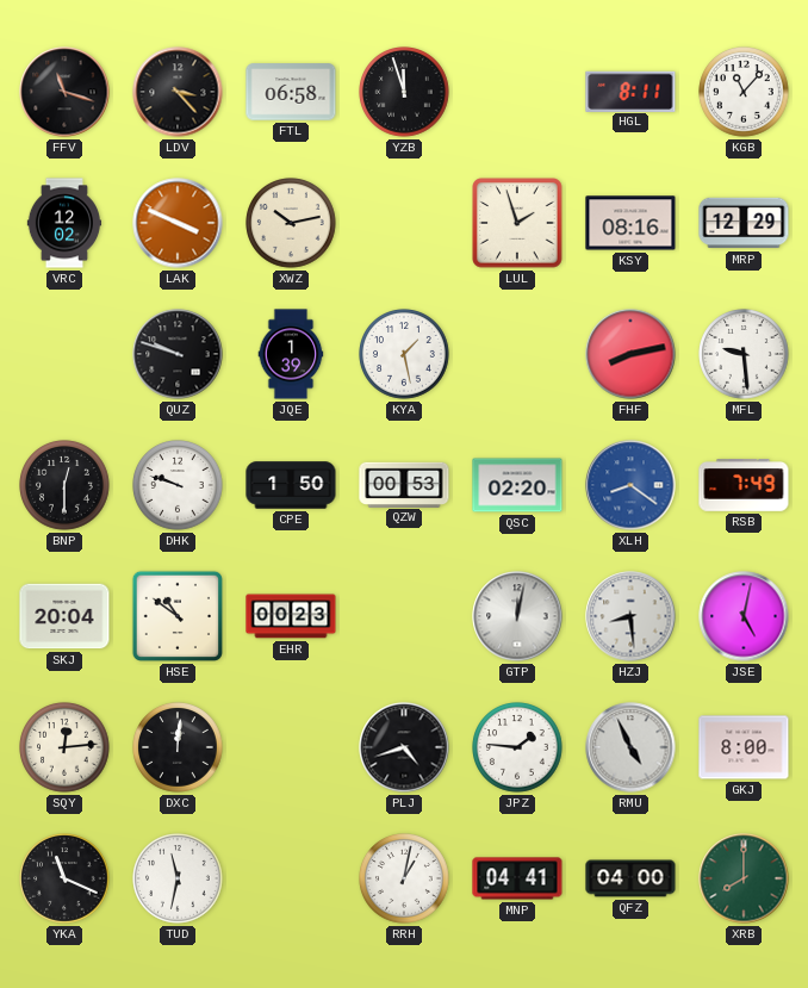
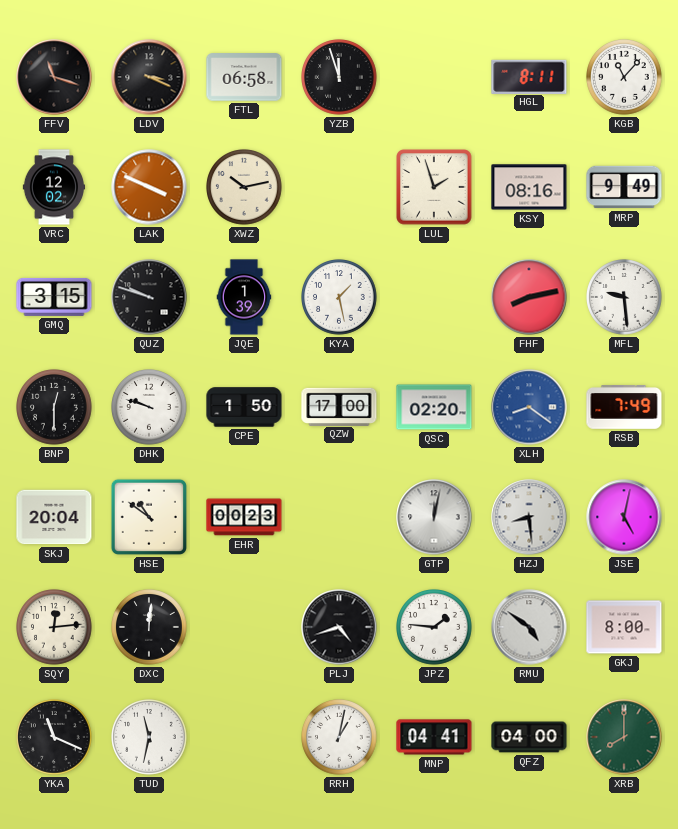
LDV: 3:23 -> 3:19 (149, 77)
MRP: 12:29 -> 9:49 (624, 187)
GMQ: none -> 3:15 (54, 297)
QZW: 00:53 -> 17:00 (339, 406)
RMU: 4:56 -> 4:51 (529, 627)
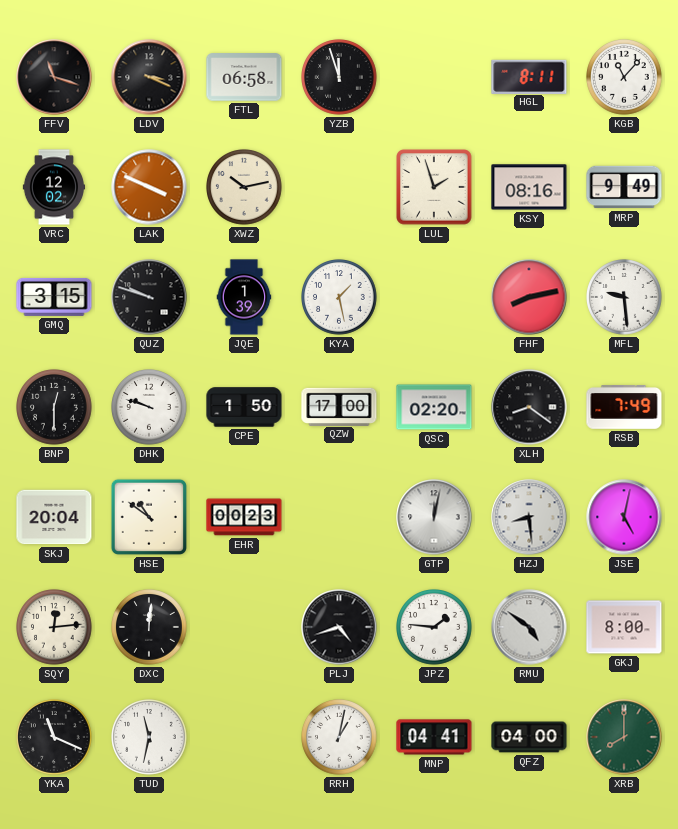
XLH dial: blue -> black (529, 407)
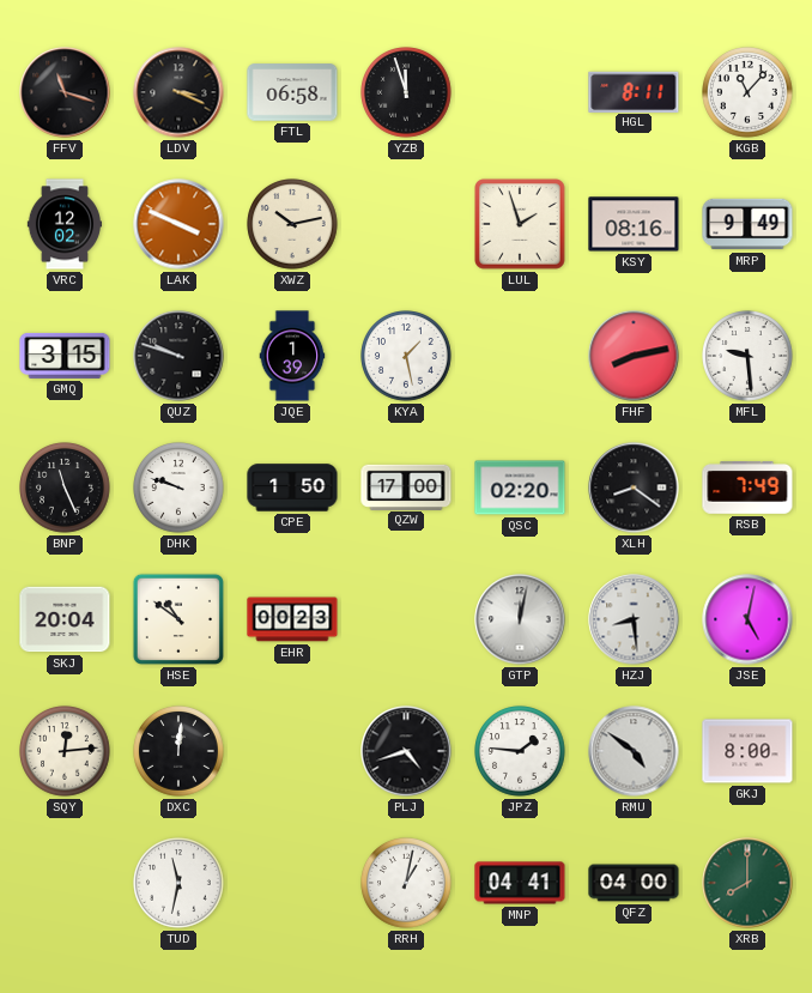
BNP: 12:30 -> 11:26 (65, 488)
YKA: 11:19 -> none (54, 737)
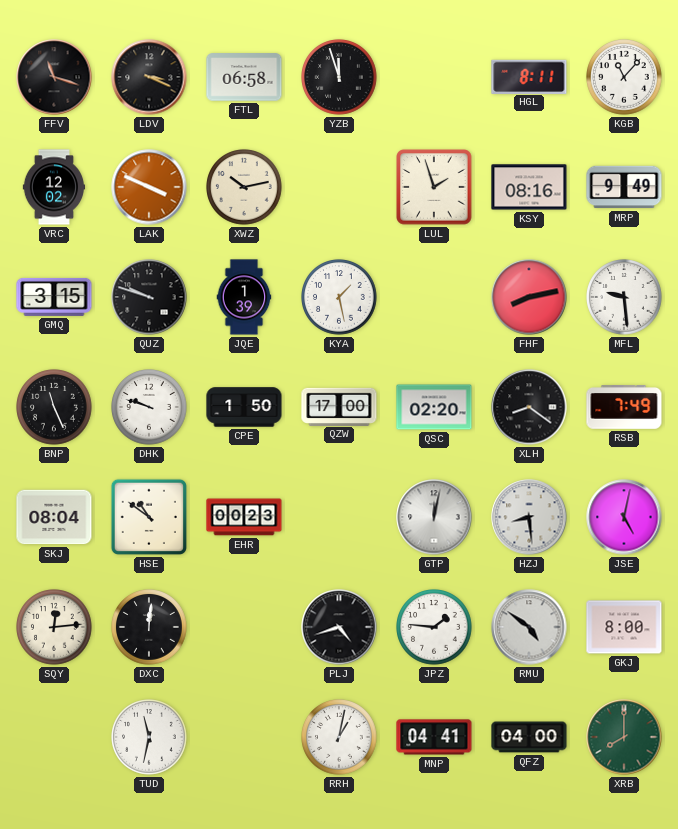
SKJ: 20:04 -> 08:04 (54, 517)
